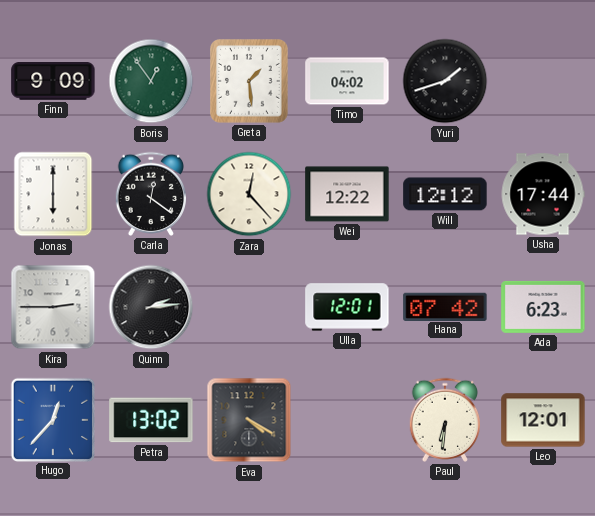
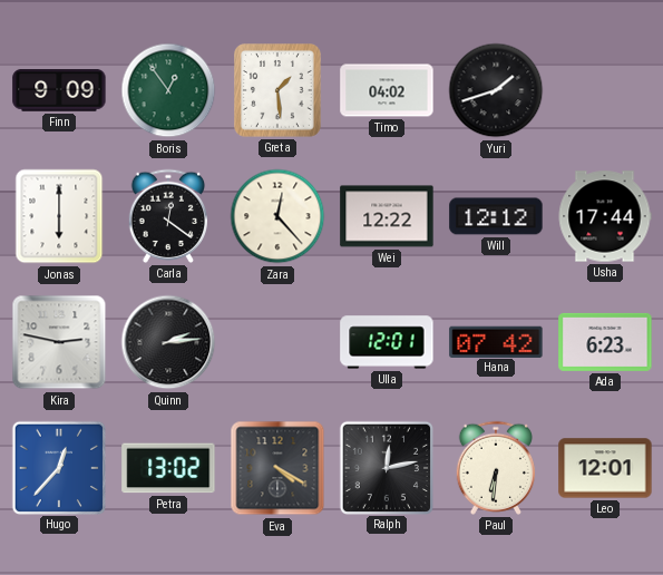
Kira: 2:45 -> 2:47 (59, 342)
Ralph: none -> 12:13 (386, 467)
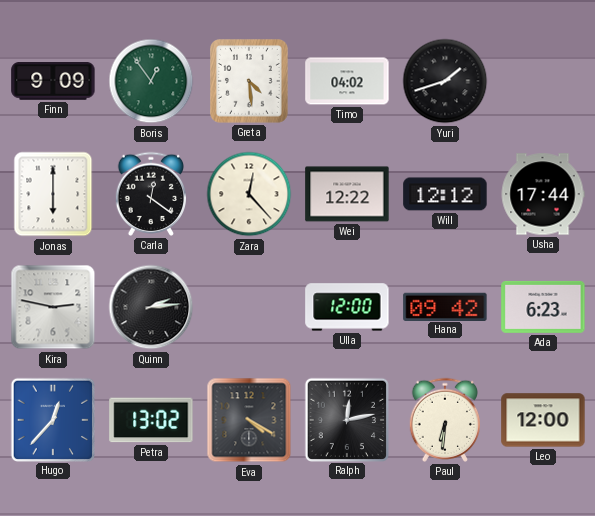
Greta: 1:29 -> 4:29 (250, 82)
Ulla: 12:01 -> 12:00 (347, 307)
Hana: 07:42 -> 09:42 (445, 306)
Leo: 12:01 -> 12:00 (543, 420)
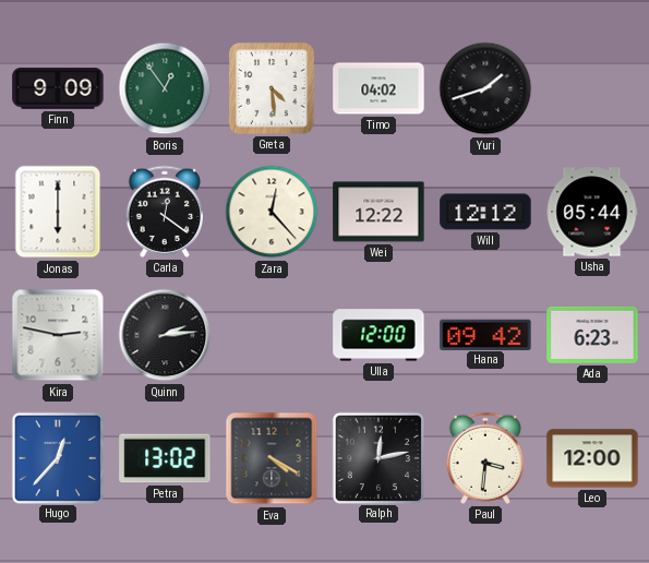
Usha: 17:44 -> 05:44 (592, 212)
Paul: 6:31 -> 3:31 (484, 458)
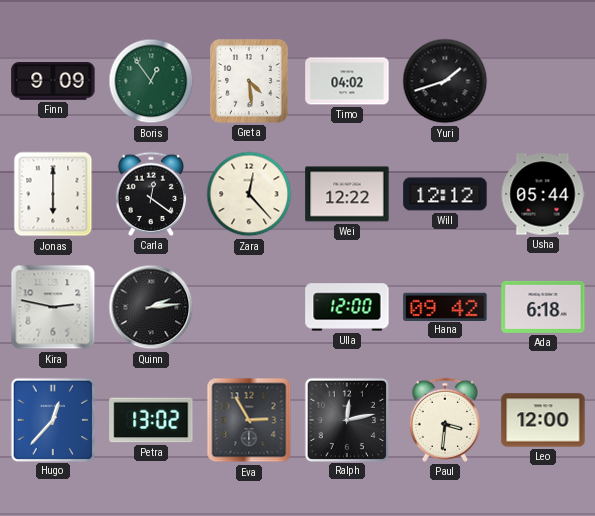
Ada: 6:23 -> 6:18 (543, 307)
Eva: 4:20 -> 2:55 (249, 420)
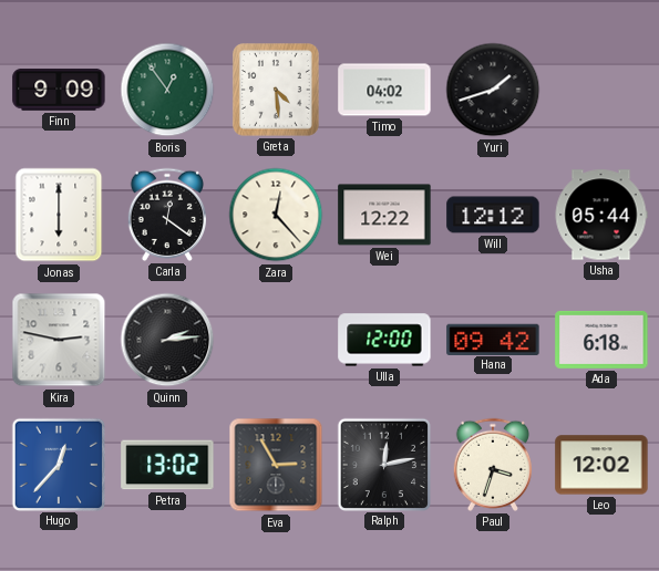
Paul: 3:31 -> 3:33 (492, 465)
Leo: 12:00 -> 12:02 (601, 465)
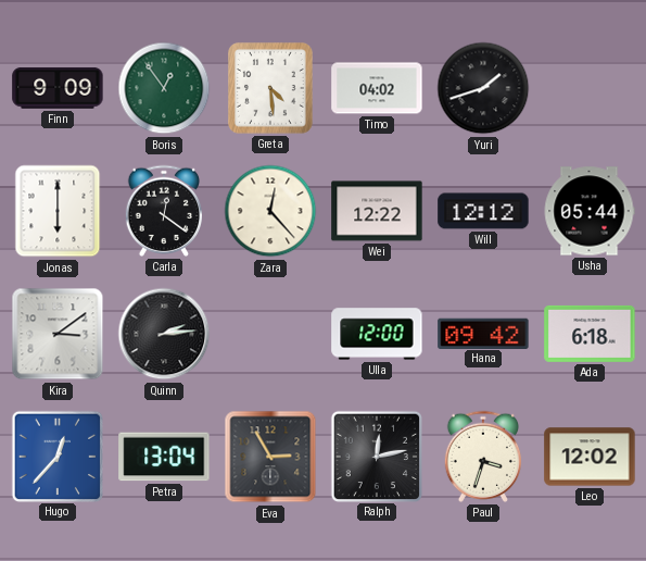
Kira: 2:47 -> 3:09 (58, 334)
Petra: 13:02 -> 13:04 (164, 457)
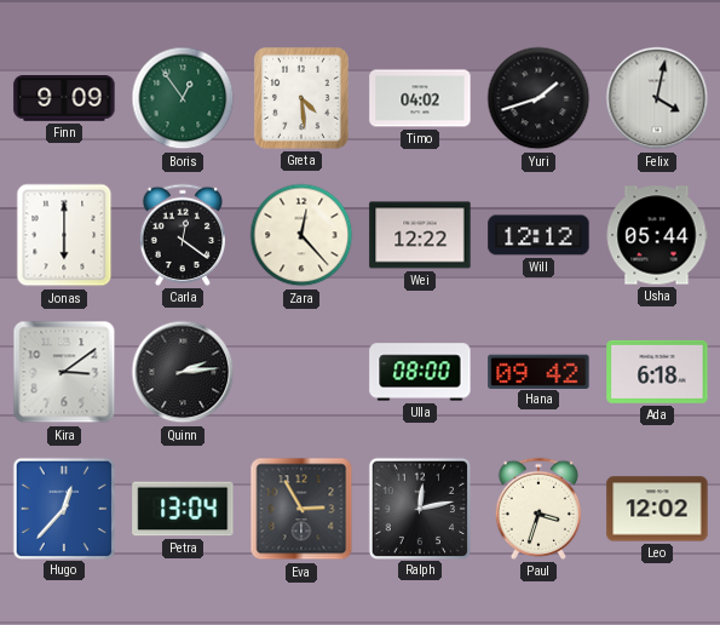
Felix: none -> 4:02 (657, 98)
Ulla: 12:00 -> 08:00 (420, 372)
